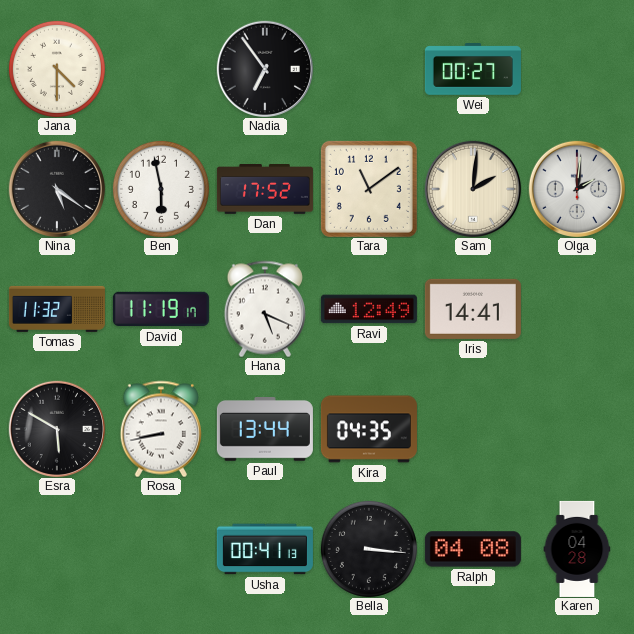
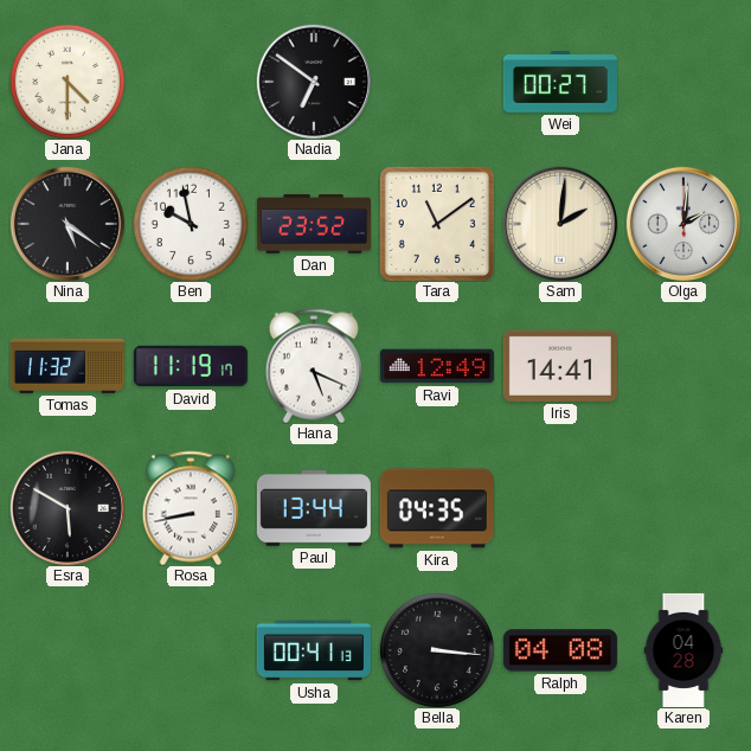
Nadia: 6:54 -> 6:51 (314, 82)
Ben: 5:58 -> 9:58 (191, 224)
Dan: 17:52 -> 23:52 (314, 225)
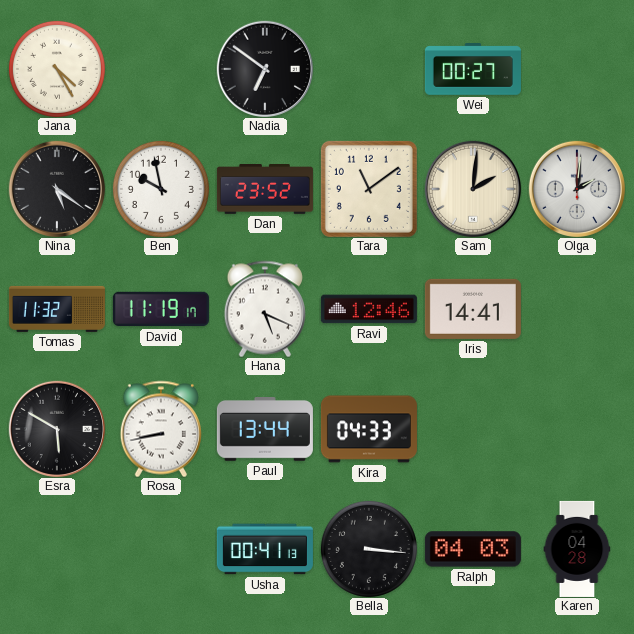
Jana: 4:30 -> 4:25 (57, 69)
Ravi: 12:49 -> 12:46 (369, 309)
Kira: 04:35 -> 04:33 (369, 429)
Ralph: 04:08 -> 04:03 (473, 549)
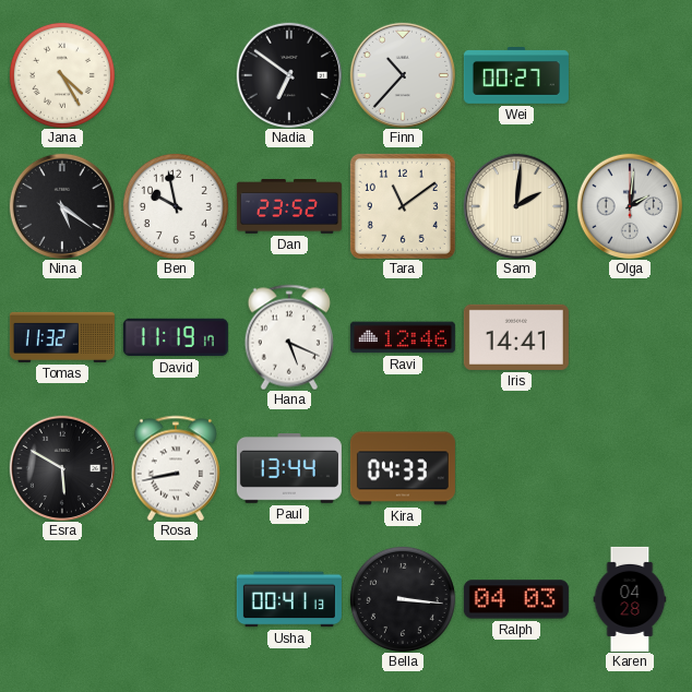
Finn: none -> 10:37 (403, 75)
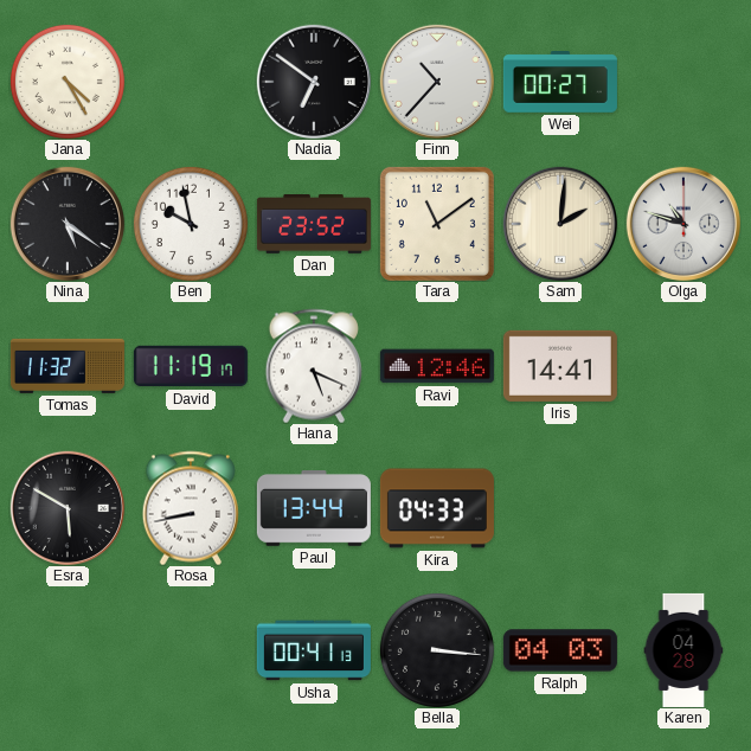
Olga: 2:01 -> 10:48 (683, 224)
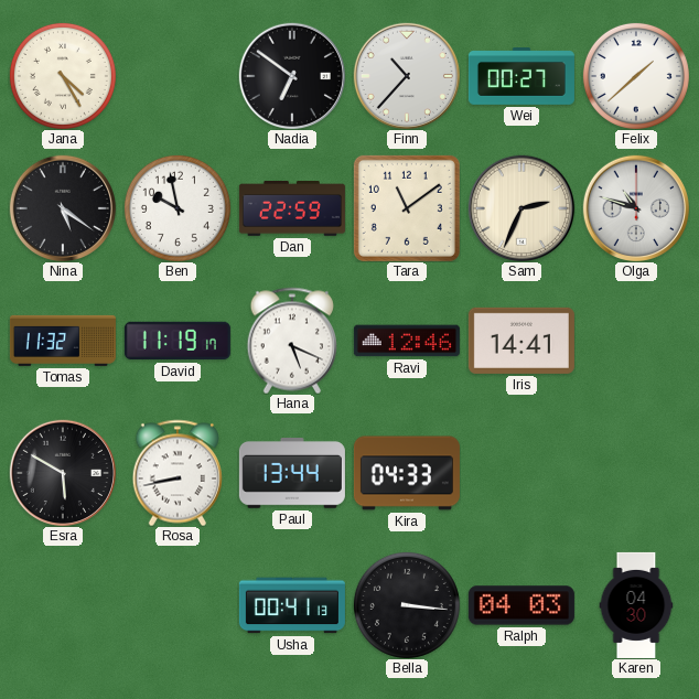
Felix: none -> 1:38 (636, 76)
Dan: 23:52 -> 22:59 (292, 209)
Sam: 2:01 -> 2:34 (521, 208)
Karen: 04:28 -> 04:30 (636, 605)
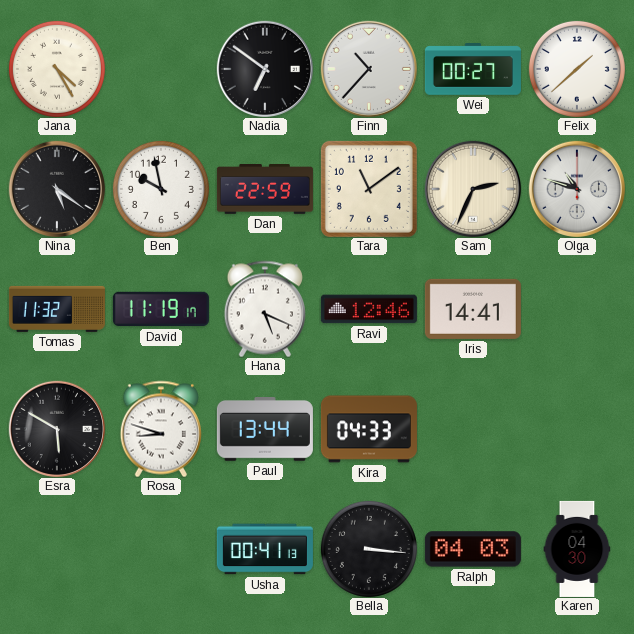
Rosa: 8:43 -> 8:48 (161, 429)
